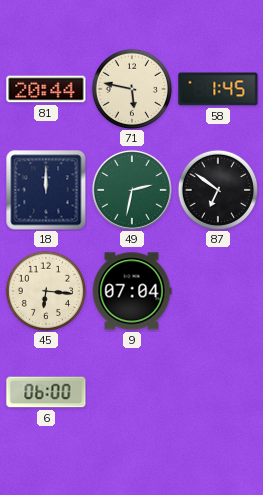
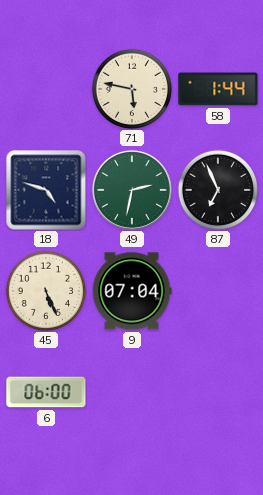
81: 20:44 -> none (46, 89)
58: 1:45 -> 1:44 (218, 89)
18: 12:00 -> 4:48 (46, 190)
87: 6:51 -> 6:56 (217, 189)
45: 6:16 -> 5:26 (45, 290)
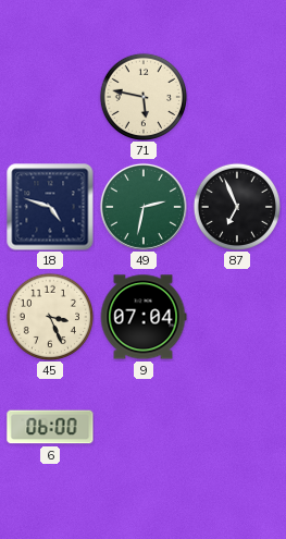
58: 1:44 -> none (218, 89)
45: 5:26 -> 3:26 (49, 316)
